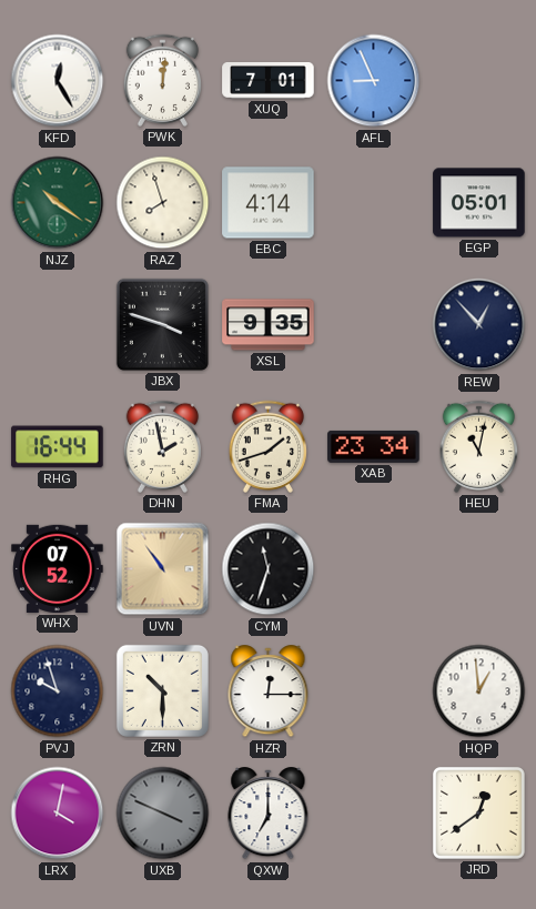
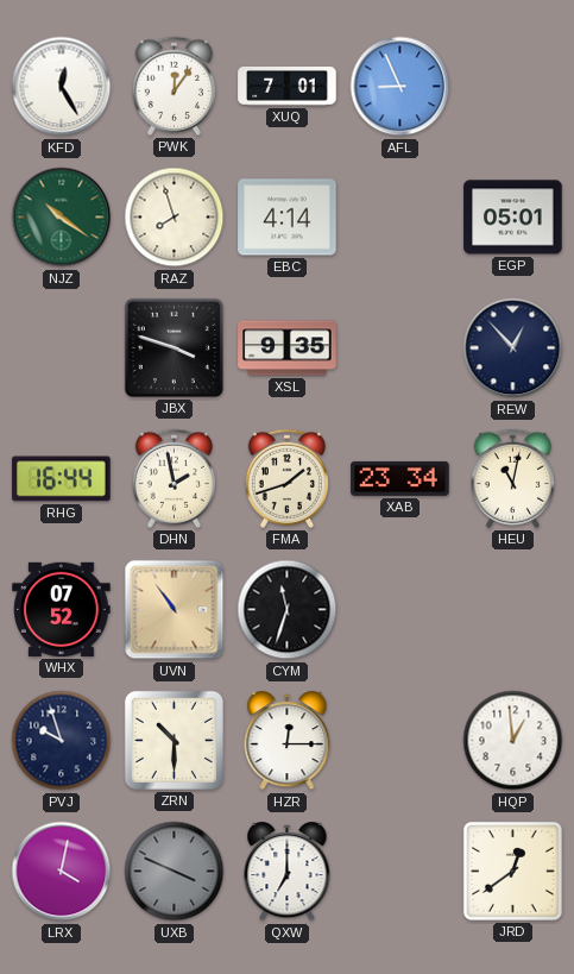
PWK: 12:01 -> 12:06 (174, 86)
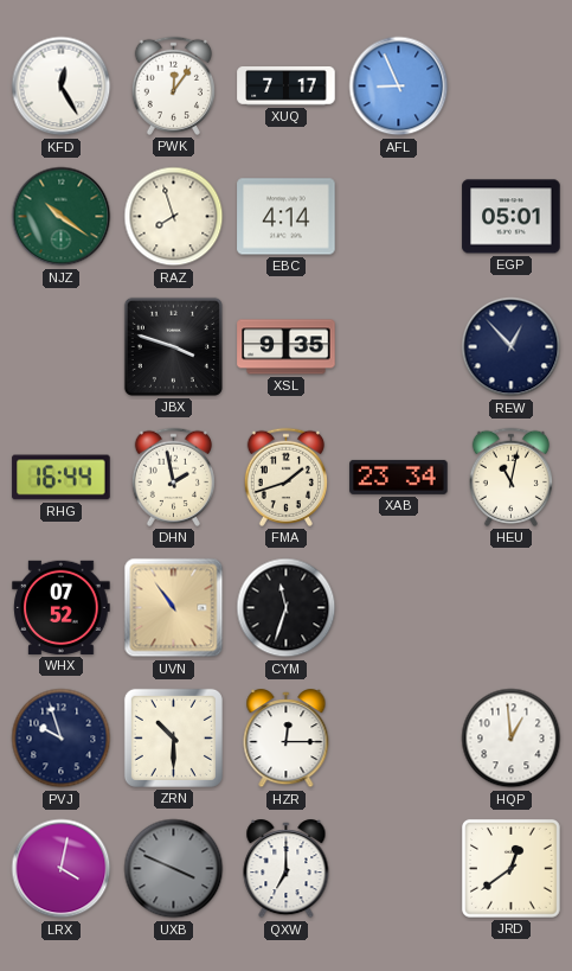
XUQ: 7:01 -> 7:17 (287, 87)
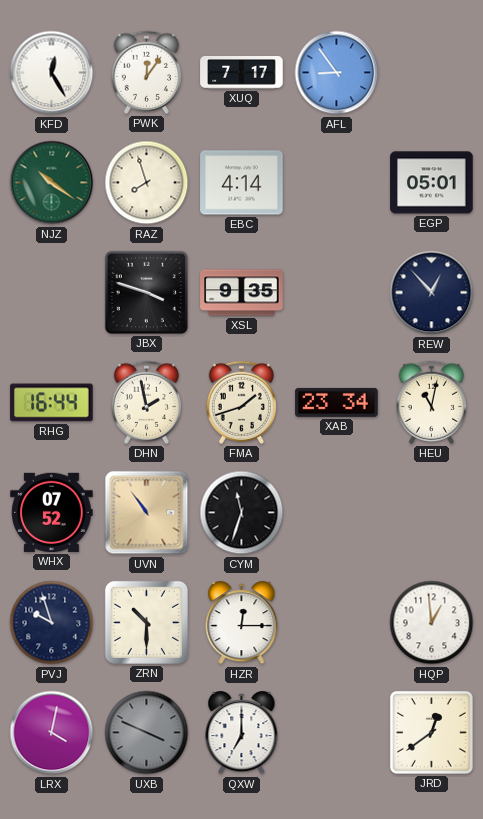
AFL: 8:56 -> 8:54 (337, 73)
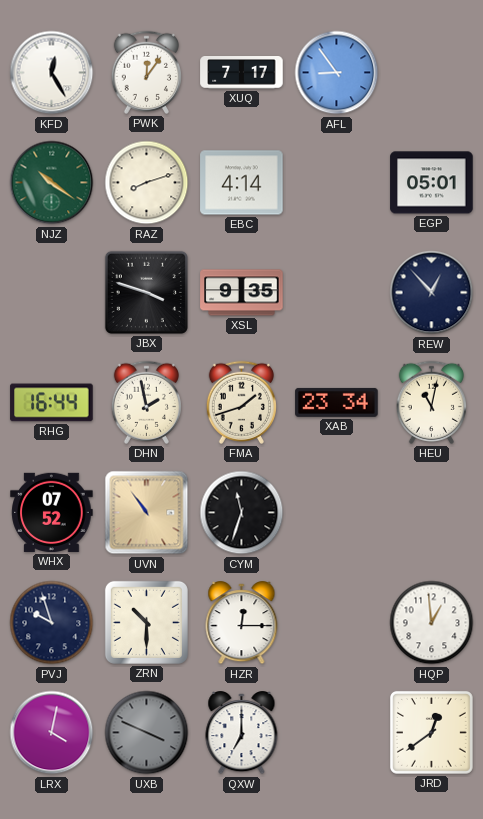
RAZ: 7:57 -> 8:12 (147, 183)
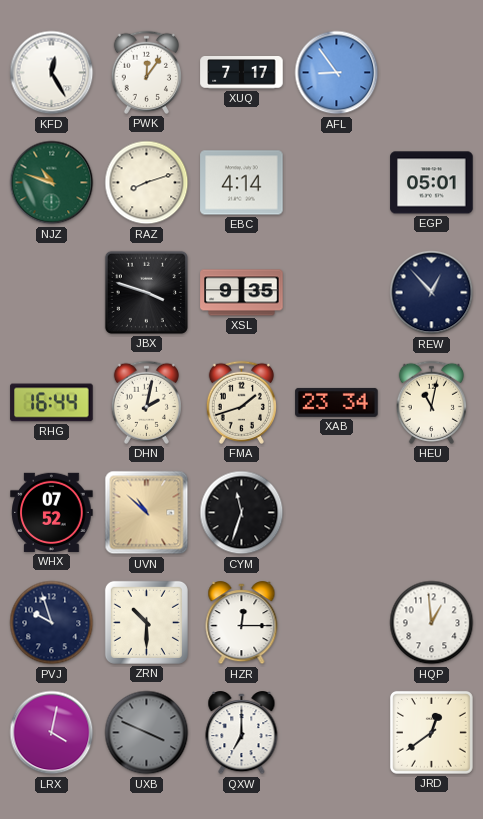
NJZ: 10:21 -> 10:48 (52, 183)
DHN: 1:58 -> 2:02 (146, 402)
UVN: 10:54 -> 10:52 (147, 513)
